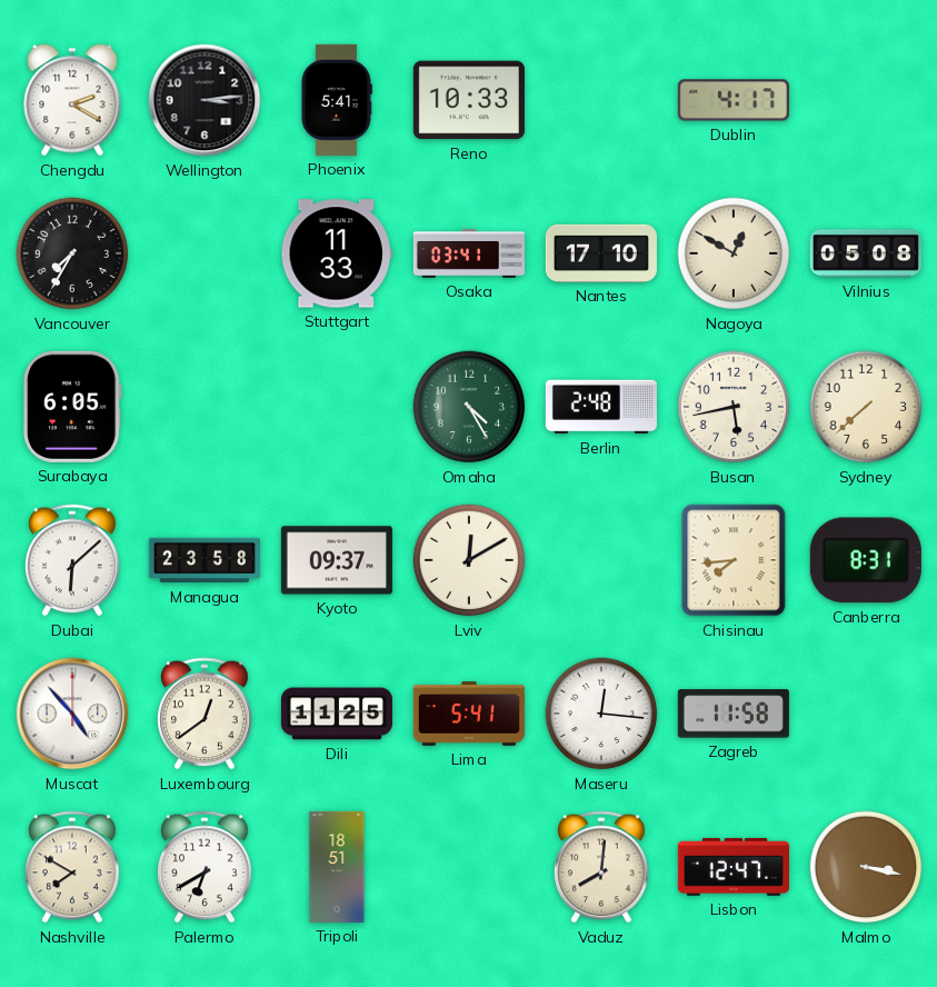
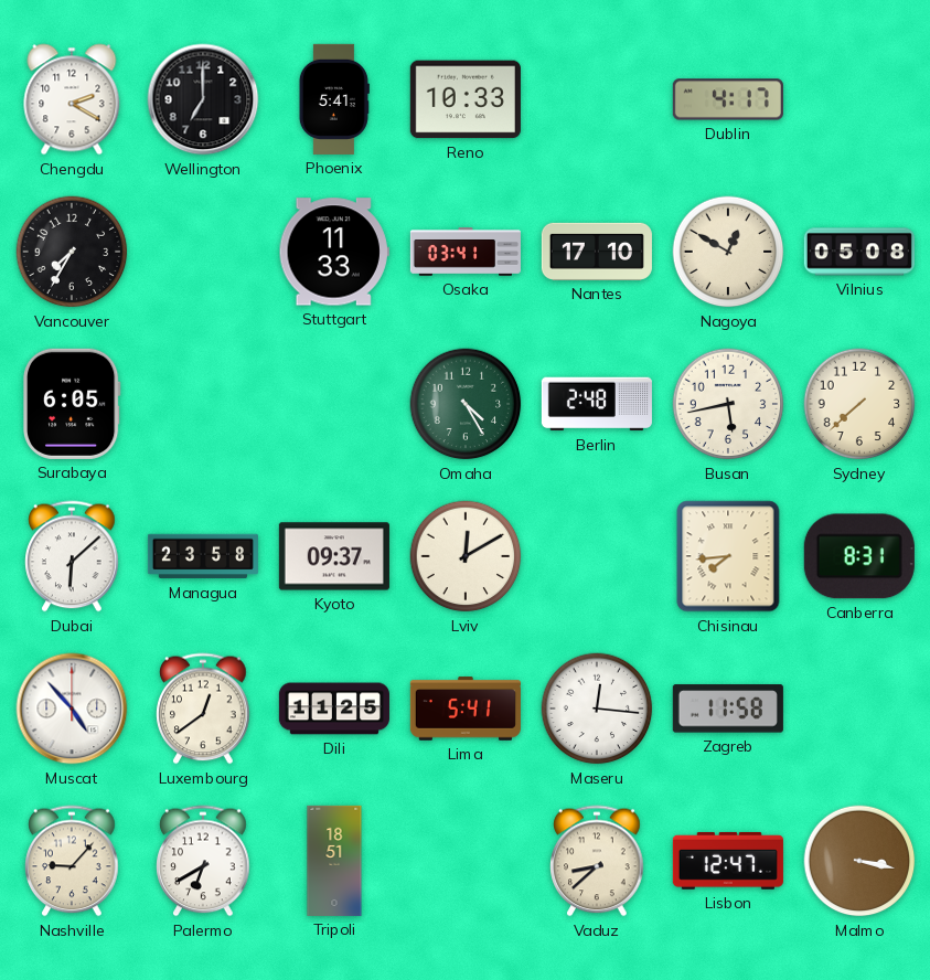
Wellington: 3:14 -> 7:00 (203, 99)
Nashville: 7:50 -> 9:07 (72, 861)
Vaduz: 8:01 -> 8:38 (597, 861)
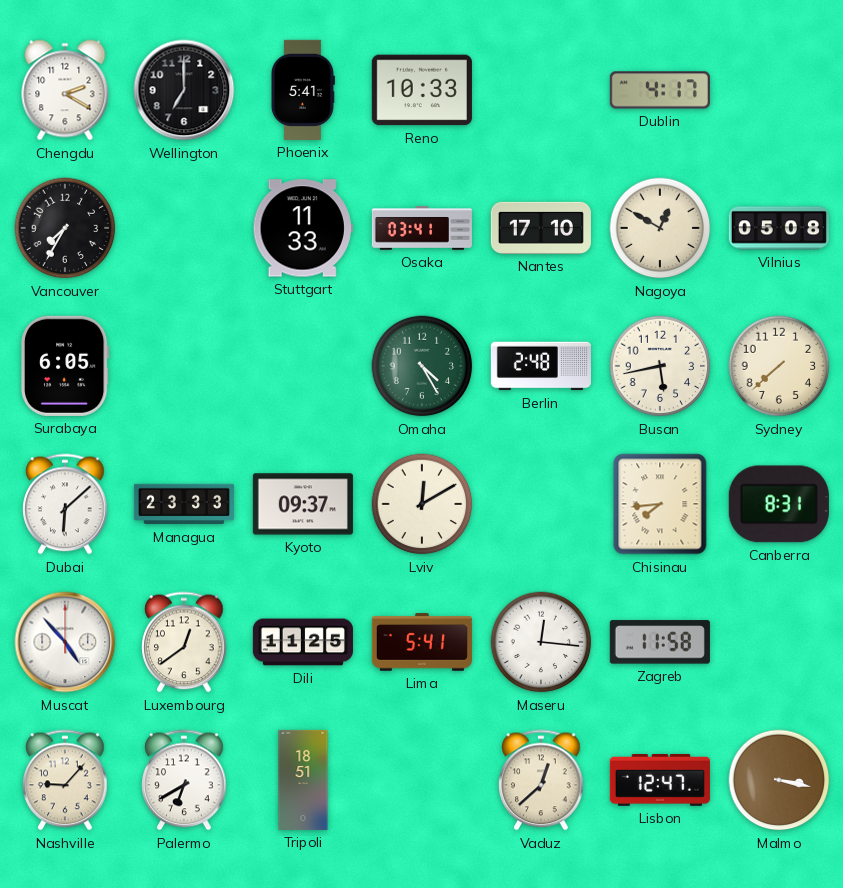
Managua: 23:58 -> 23:33 (184, 504)
Vaduz: 8:38 -> 12:38 (541, 780)
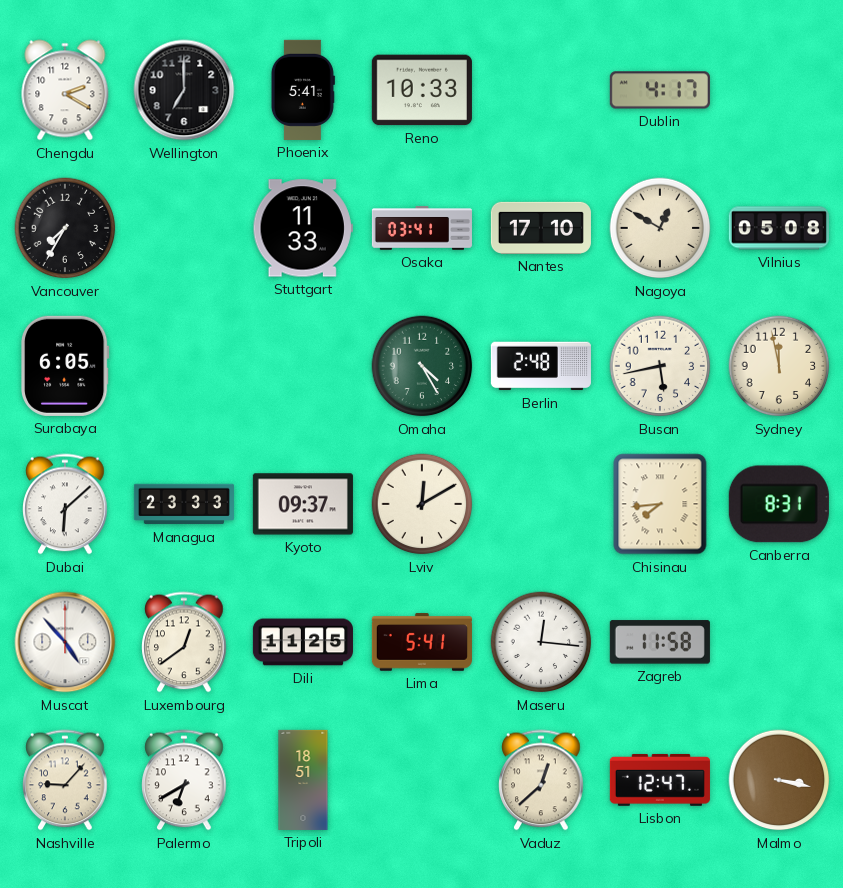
Sydney: 7:38 -> 11:58 (779, 366)
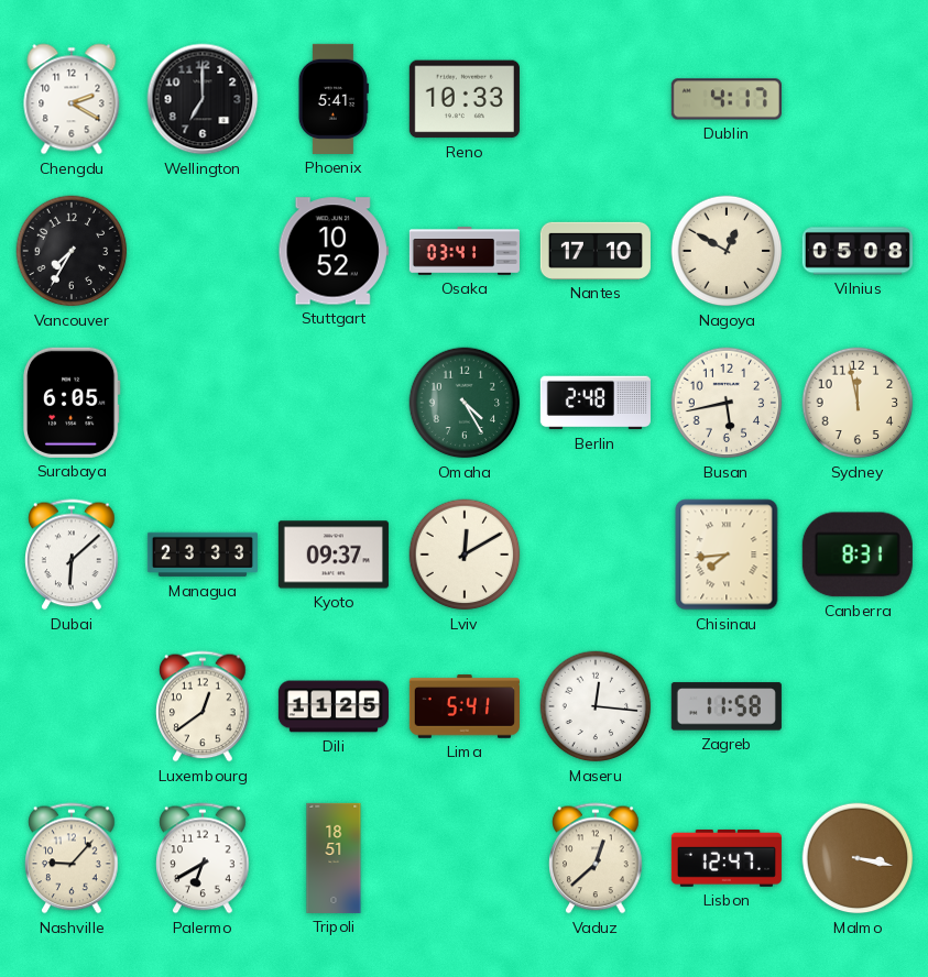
Stuttgart: 11:33 -> 10:52 (334, 251)
Muscat: 4:53 -> none (65, 642)
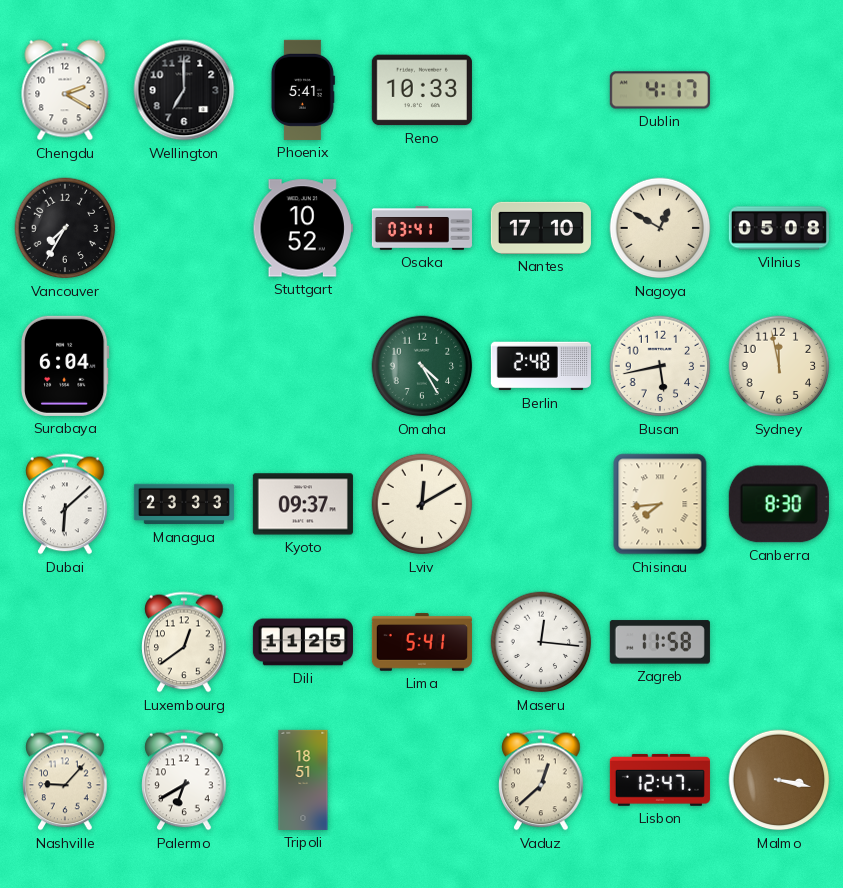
Surabaya: 6:05 -> 6:04 (66, 366)
Canberra: 8:31 -> 8:30 (779, 504)
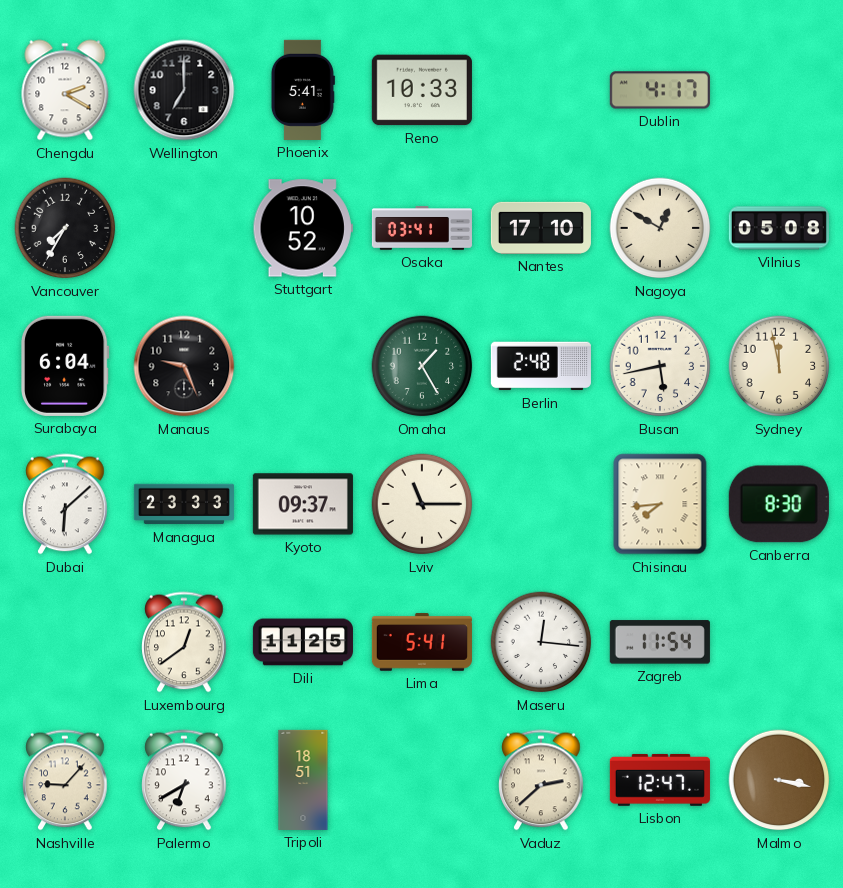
Manaus: none -> 9:26 (184, 366)
Omaha: 4:25 -> 1:25 (422, 366)
Lviv: 12:10 -> 11:15 (422, 504)
Zagreb: 11:58 -> 11:54 (660, 642)
Vaduz: 12:38 -> 2:38 (541, 780)
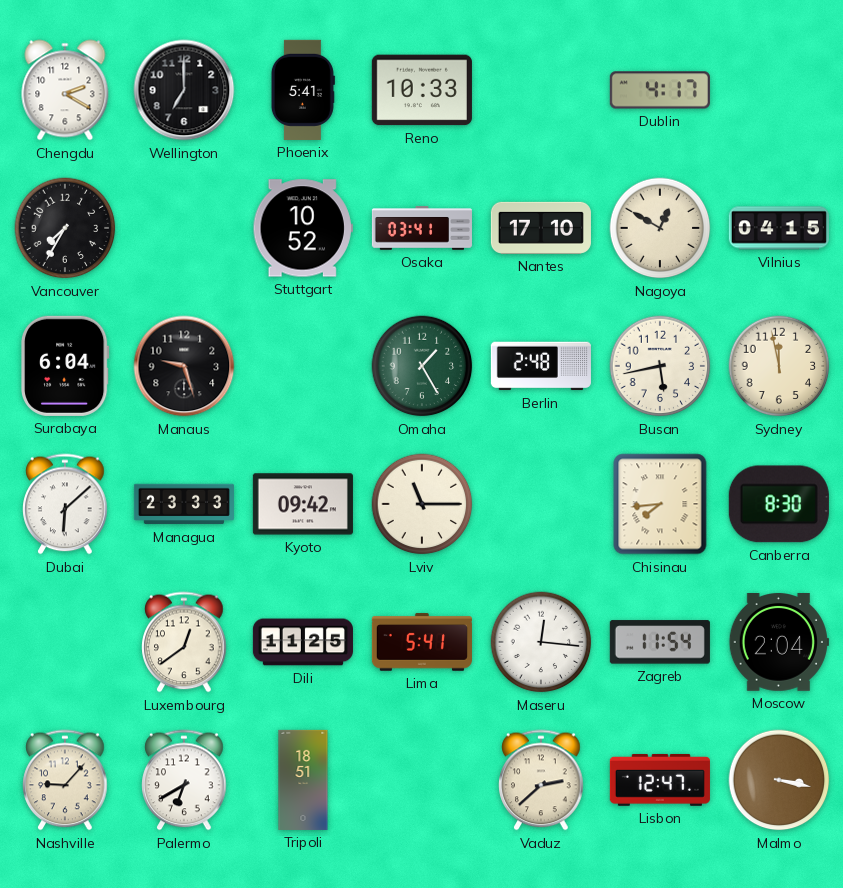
Vilnius: 05:08 -> 04:15 (779, 228)
Manaus: 9:26 -> 9:27 (184, 366)
Kyoto: 09:37 -> 09:42 (303, 504)
Moscow: none -> 2:04 (779, 643)
